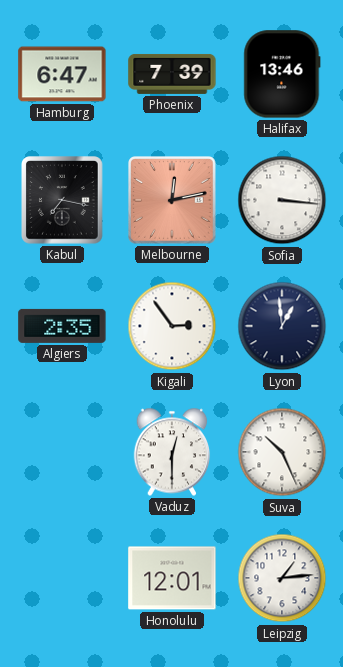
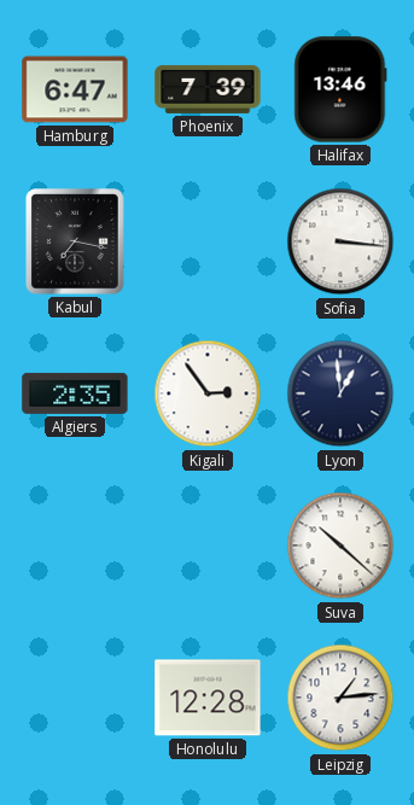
Melbourne: 12:13 -> none (172, 200)
Vaduz: 12:30 -> none (172, 452)
Suva: 10:26 -> 10:22 (340, 546)
Honolulu: 12:01 -> 12:28 (208, 698)
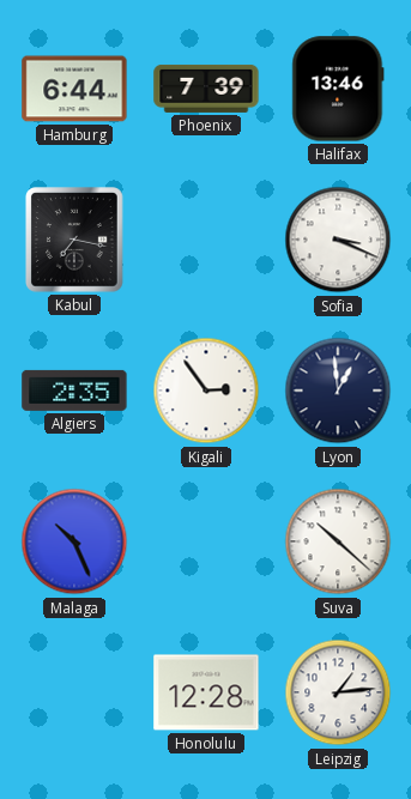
Hamburg: 6:47 -> 6:44 (74, 89)
Sofia: 3:16 -> 3:19 (338, 240)
Malaga: none -> 10:26 (74, 541)
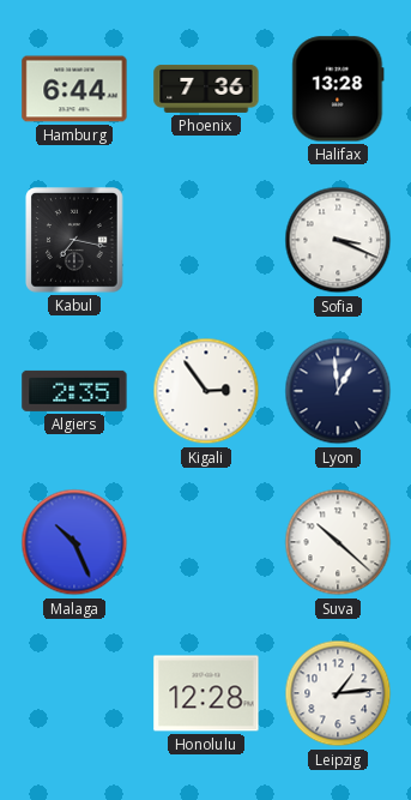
Phoenix: 7:39 -> 7:36 (206, 89)
Halifax: 13:46 -> 13:28 (338, 89)
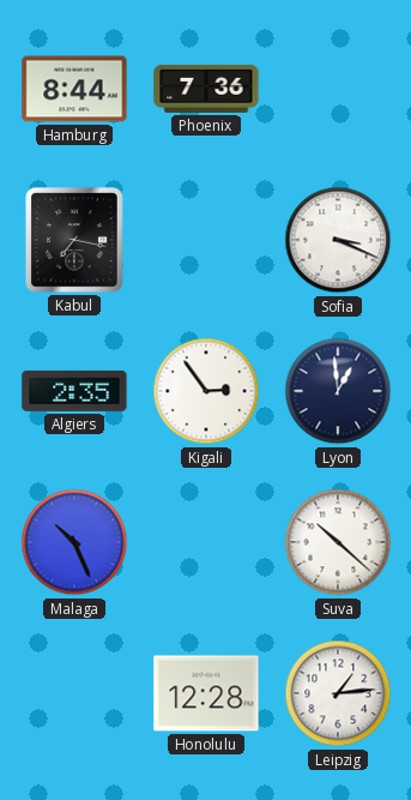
Hamburg: 6:44 -> 8:44 (74, 89)
Halifax: 13:28 -> none (338, 89)
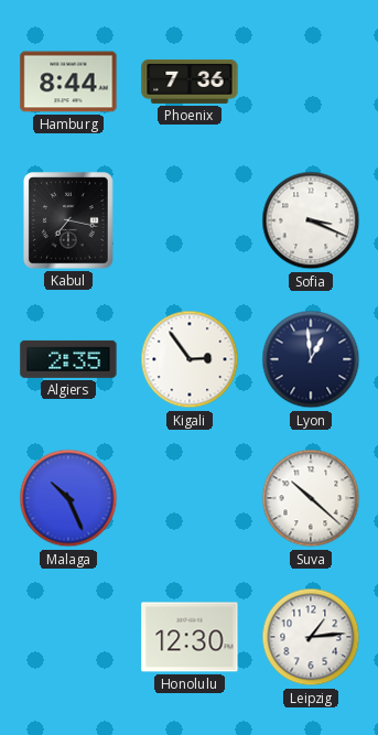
Honolulu: 12:28 -> 12:30 (190, 637)
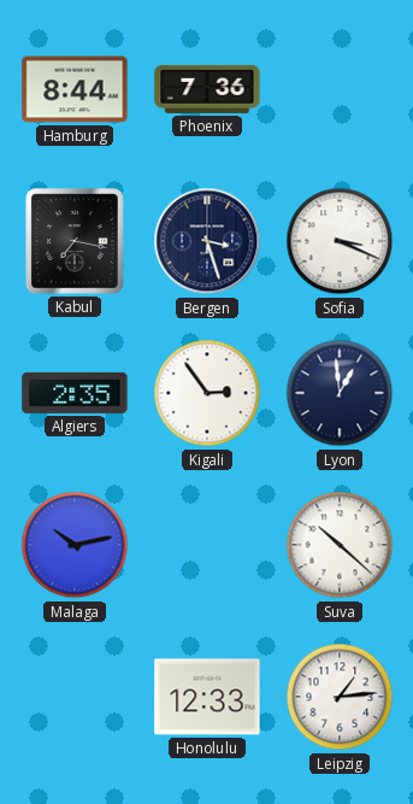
Bergen: none -> 3:27 (207, 241)
Malaga: 10:26 -> 10:13 (75, 545)
Honolulu: 12:30 -> 12:33 (207, 697)
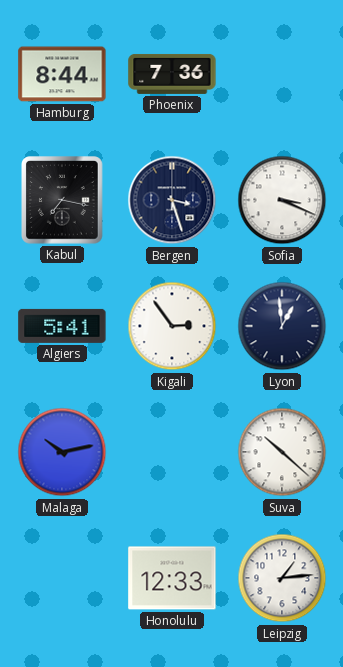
Algiers: 2:35 -> 5:41 (62, 326)
